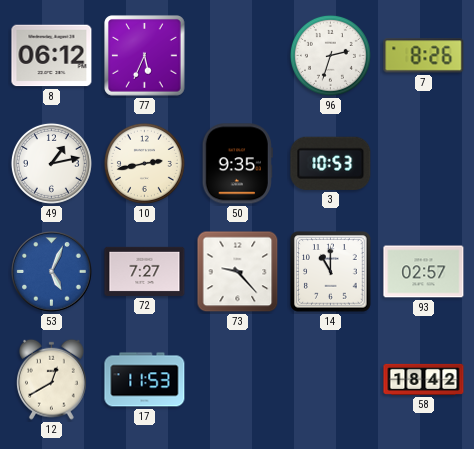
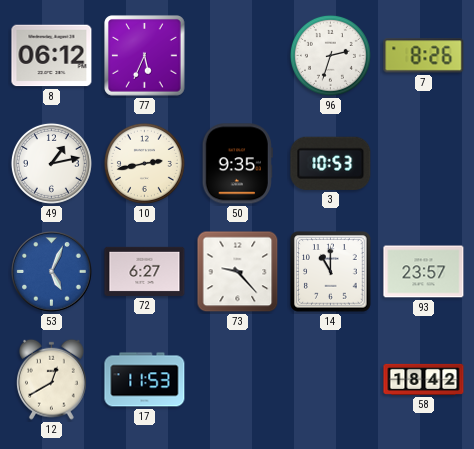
72: 7:27 -> 6:27 (145, 271)
93: 02:57 -> 23:57 (424, 272)
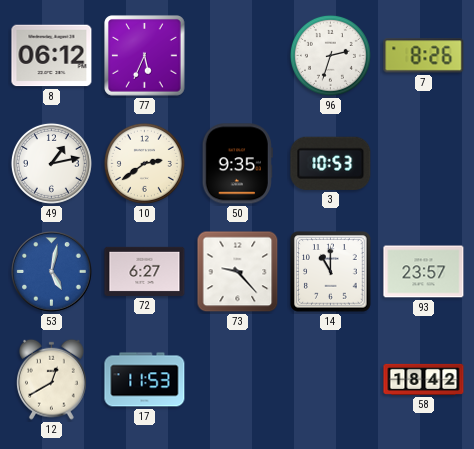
10: 2:43 -> 2:39 (144, 163)
53: 5:04 -> 5:02 (52, 272)
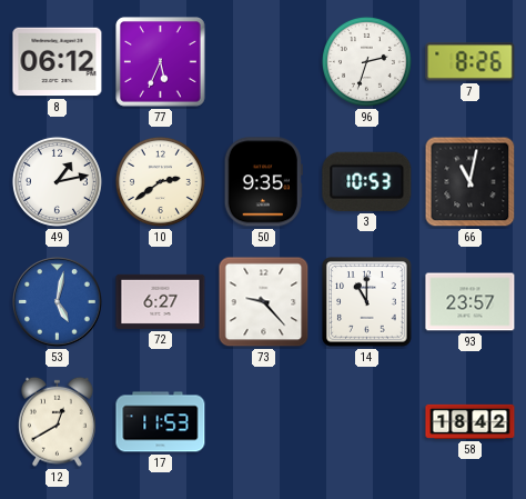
66: none -> 11:02 (471, 182)
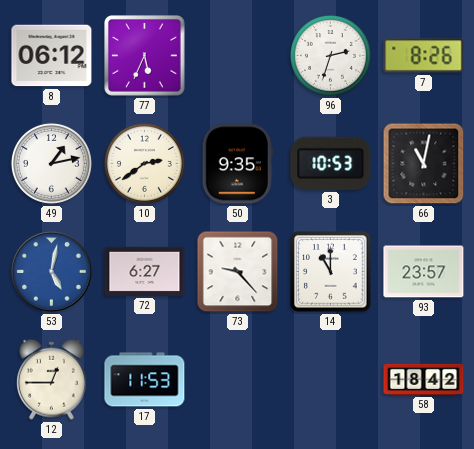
12: 12:40 -> 12:45 (52, 379)
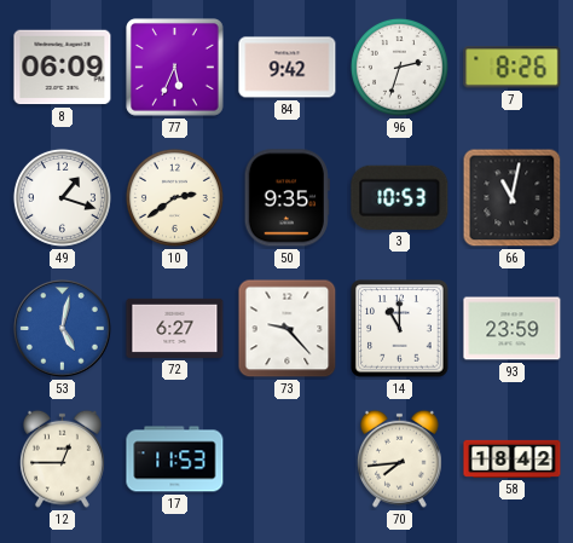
8: 06:12 -> 06:09 (63, 68)
84: none -> 9:42 (288, 68)
49: 1:13 -> 1:18 (62, 197)
93: 23:57 -> 23:59 (513, 329)
70: none -> 7:44 (400, 458)
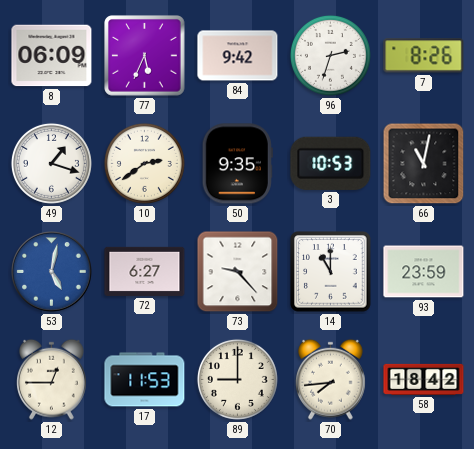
89: none -> 9:00 (237, 379)
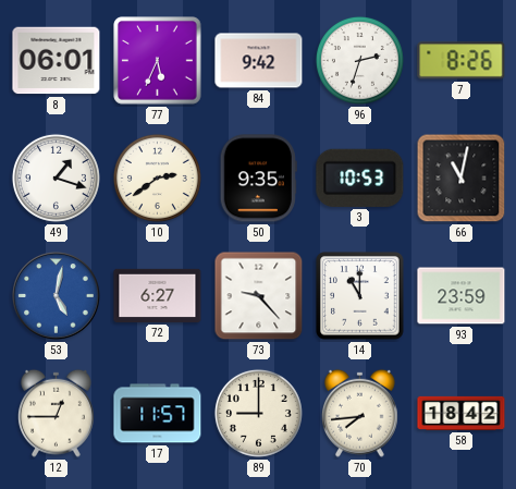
8: 06:09 -> 06:01 (57, 61)
17: 11:53 -> 11:57 (158, 414)
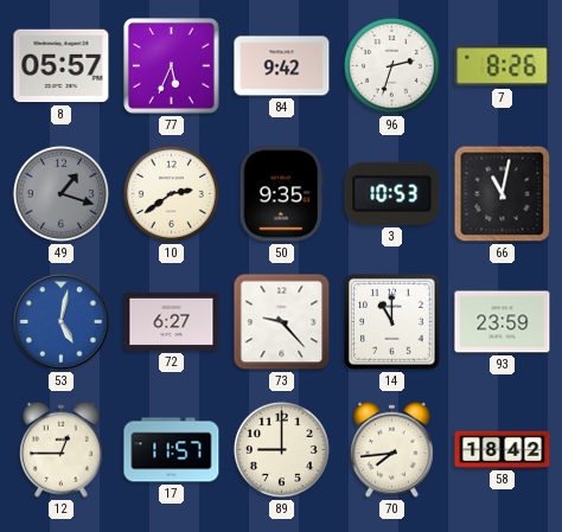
8: 06:01 -> 05:57 (62, 66)
49 dial: white -> grey (60, 193)
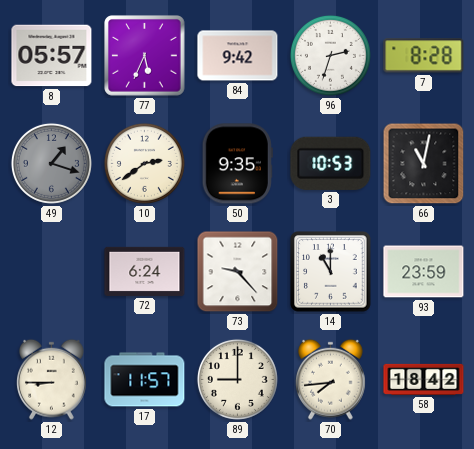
7: 8:26 -> 8:28 (424, 56)
53: 5:02 -> none (62, 322)
72: 6:27 -> 6:24 (145, 271)
12: 12:45 -> 8:45 (52, 379)
